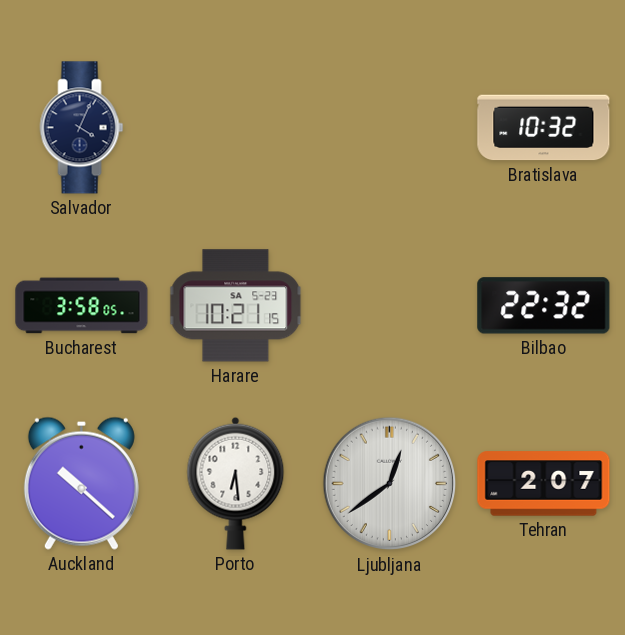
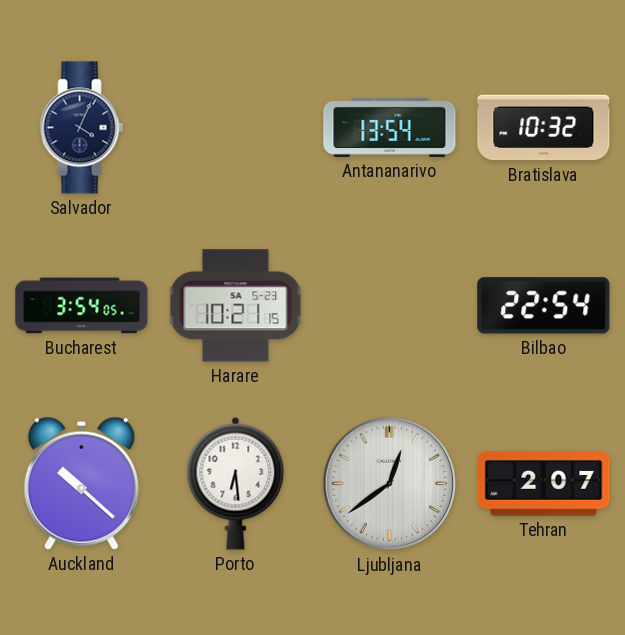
Antananarivo: none -> 13:54 (390, 127)
Bucharest: 3:58 -> 3:54 (82, 306)
Bilbao: 22:32 -> 22:54 (544, 306)
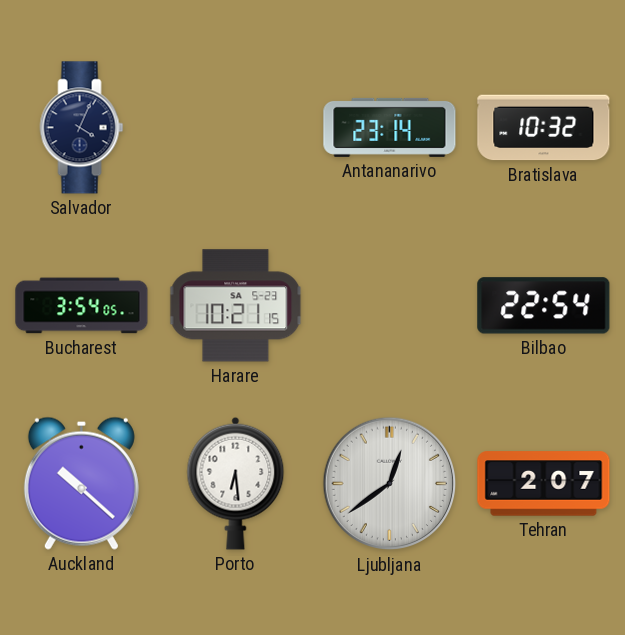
Antananarivo: 13:54 -> 23:14 (390, 127)
